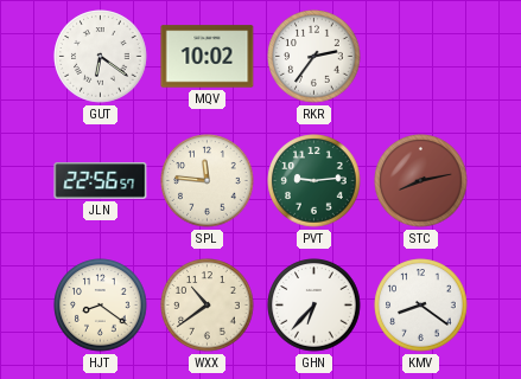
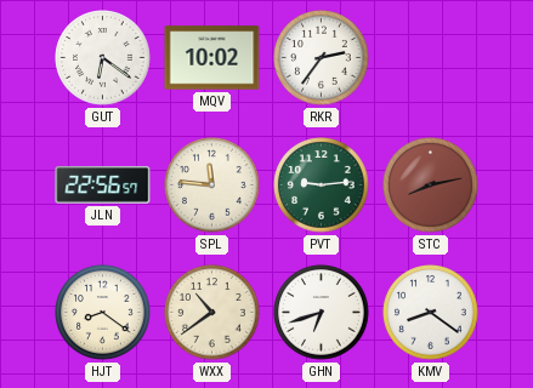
GHN: 6:37 -> 6:42 (322, 313)
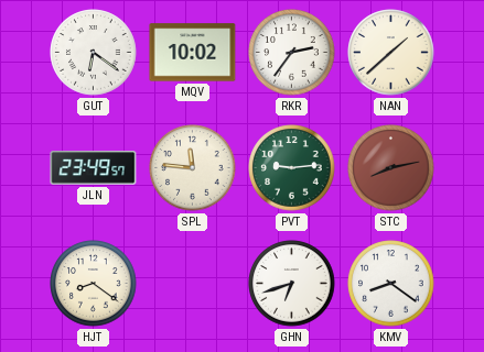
NAN: none -> 1:38 (391, 53)
JLN: 22:56 -> 23:49 (94, 168)
WXX: 10:39 -> none (212, 313)
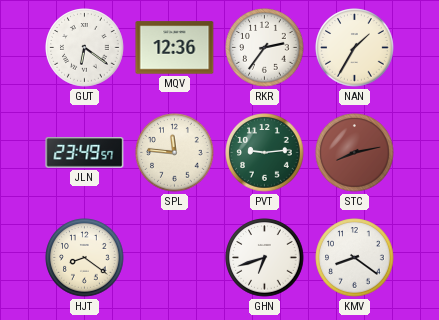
MQV: 10:02 -> 12:36 (175, 48)
NAN: 1:38 -> 1:35 (355, 48)
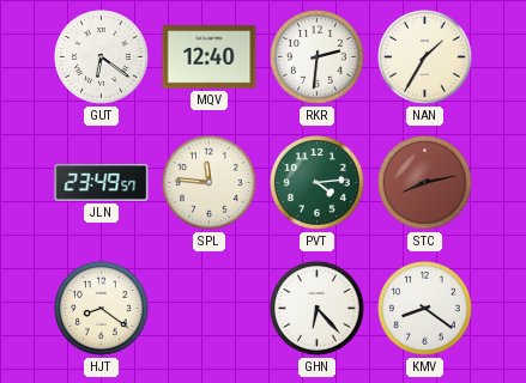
MQV: 12:36 -> 12:40 (210, 57)
RKR: 2:36 -> 2:31 (318, 57)
PVT: 9:14 -> 4:14 (318, 183)
GHN: 6:42 -> 6:23 (318, 309)
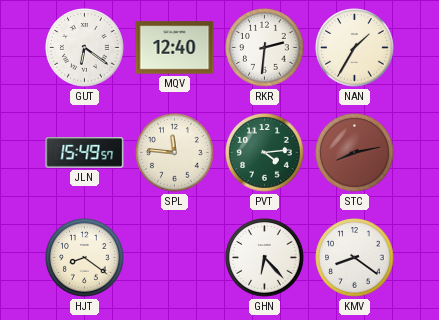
JLN: 23:49 -> 15:49 (85, 153)
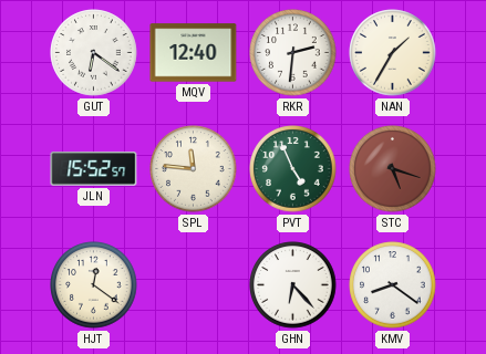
JLN: 15:49 -> 15:52 (94, 169)
PVT: 4:14 -> 4:56 (293, 169)
STC: 8:13 -> 5:18 (393, 169)
HJT: 8:21 -> 12:21 (94, 285)
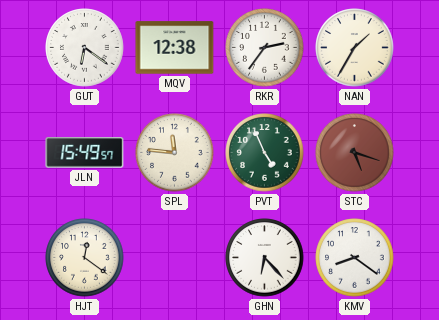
MQV: 12:40 -> 12:38 (175, 48)
RKR: 2:31 -> 2:36 (265, 48)
JLN: 15:52 -> 15:49 (85, 153)
